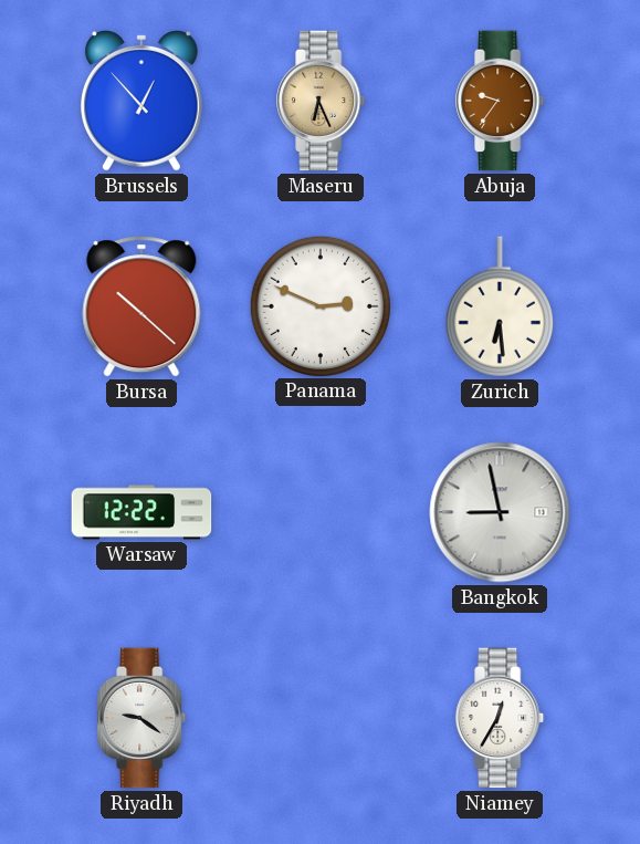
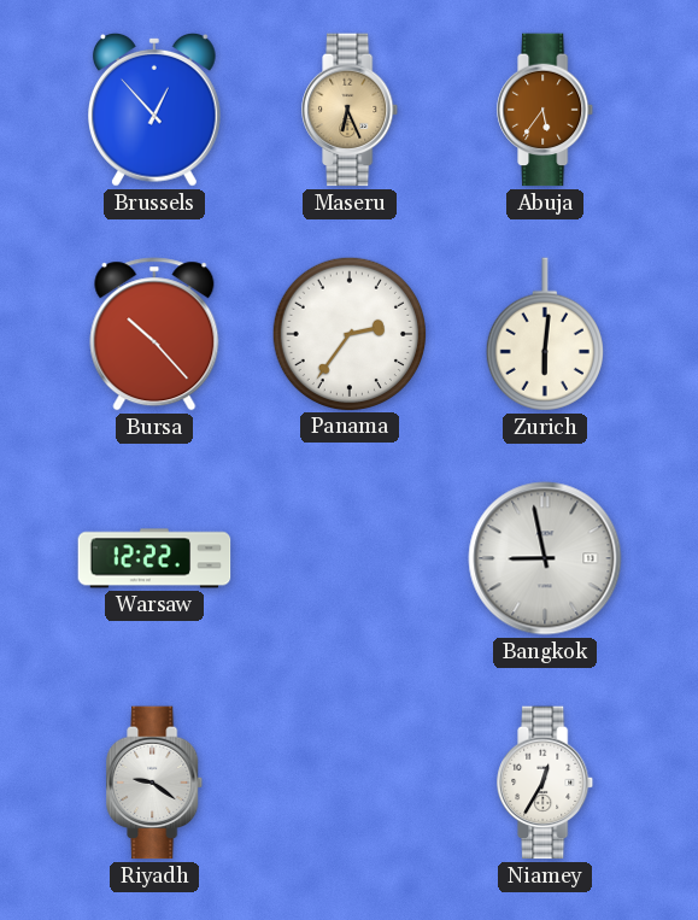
Abuja: 9:36 -> 5:36 (546, 110)
Bursa: 10:22 -> 10:23 (154, 334)
Panama: 2:49 -> 2:36 (348, 333)
Zurich: 6:29 -> 6:01 (545, 334)
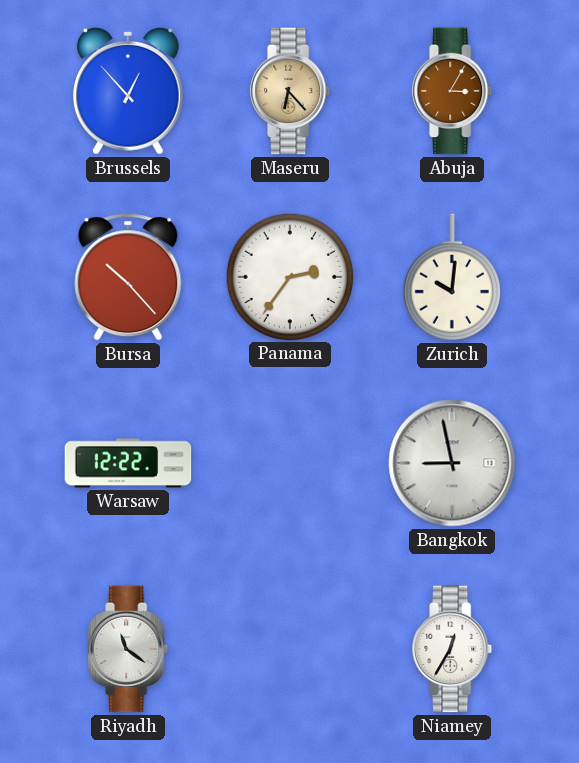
Maseru: 6:26 -> 6:23 (291, 91)
Abuja: 5:36 -> 3:05 (453, 91)
Zurich: 6:01 -> 10:01 (452, 277)
Riyadh: 9:21 -> 11:21 (129, 649)
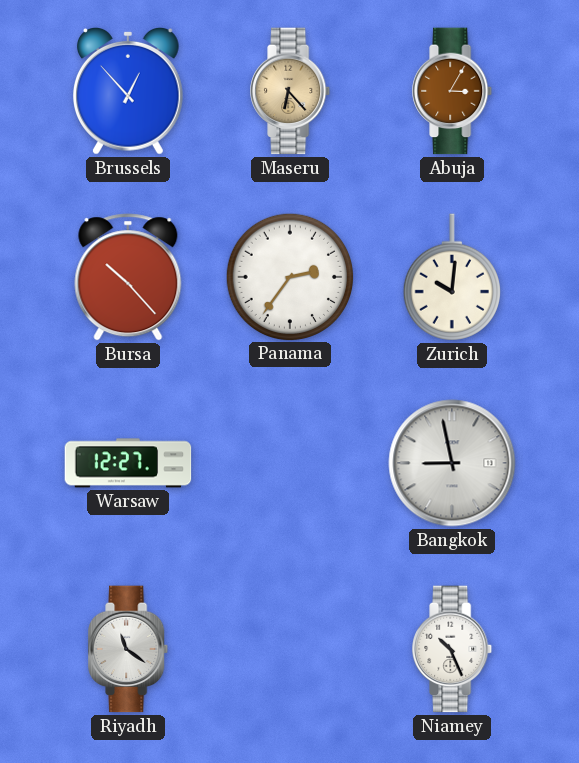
Warsaw: 12:22 -> 12:27 (128, 463)
Niamey: 12:35 -> 10:26 (453, 649)
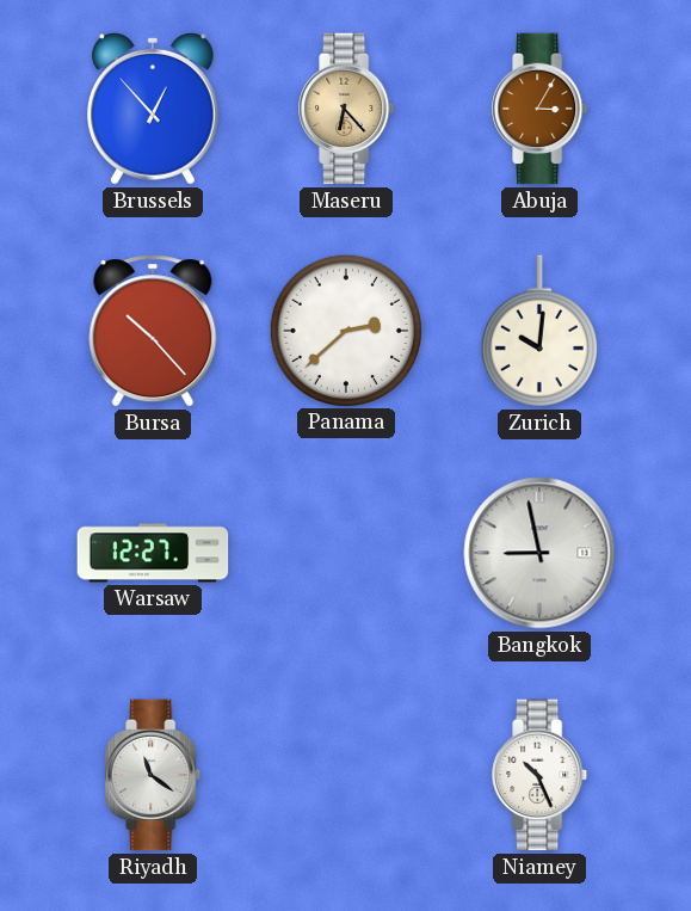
Panama: 2:36 -> 2:38 (345, 330)
